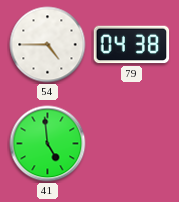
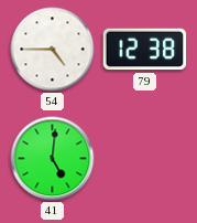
79: 04:38 -> 12:38 (145, 50)
41: 4:59 -> 5:01 (53, 159)
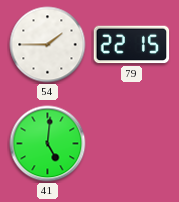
54: 4:45 -> 1:45 (48, 45)
79: 12:38 -> 22:15 (132, 45)
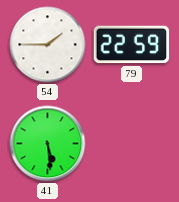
79: 22:15 -> 22:59 (132, 45)
41: 5:01 -> 5:29 (48, 144)
